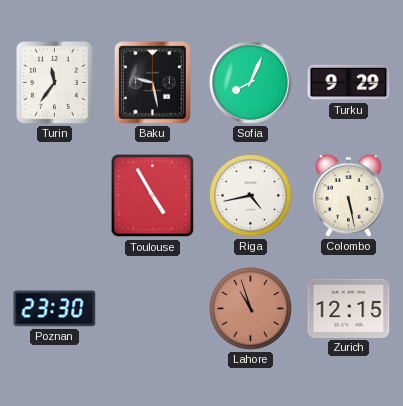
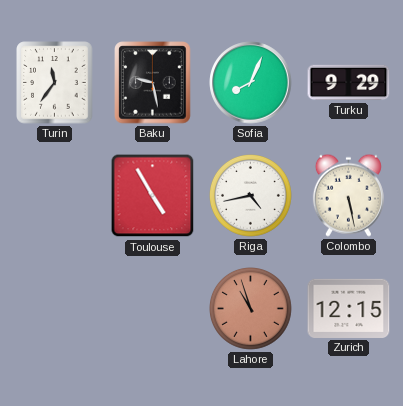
Poznan: 23:30 -> none (55, 309)
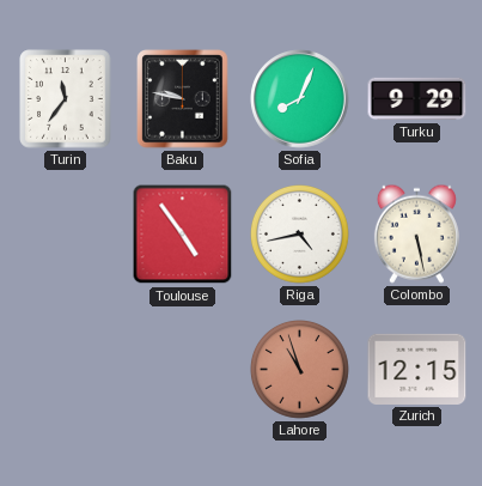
Baku: 9:28 -> 9:47 (183, 99)
Toulouse: 4:55 -> 4:54 (183, 235)
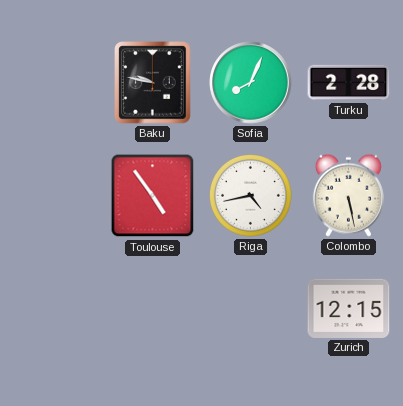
Turin: 11:36 -> none (66, 99)
Turku: 9:29 -> 2:28 (349, 83)
Lahore: 10:57 -> none (300, 370)
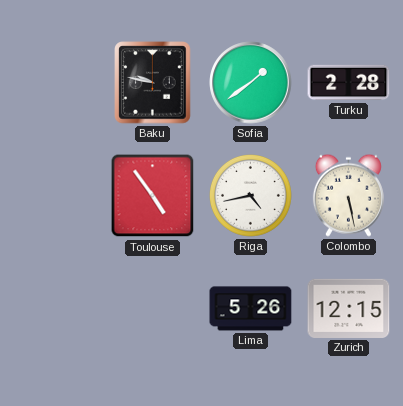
Sofia: 8:04 -> 1:39 (251, 83)
Lima: none -> 5:26 (251, 309)
